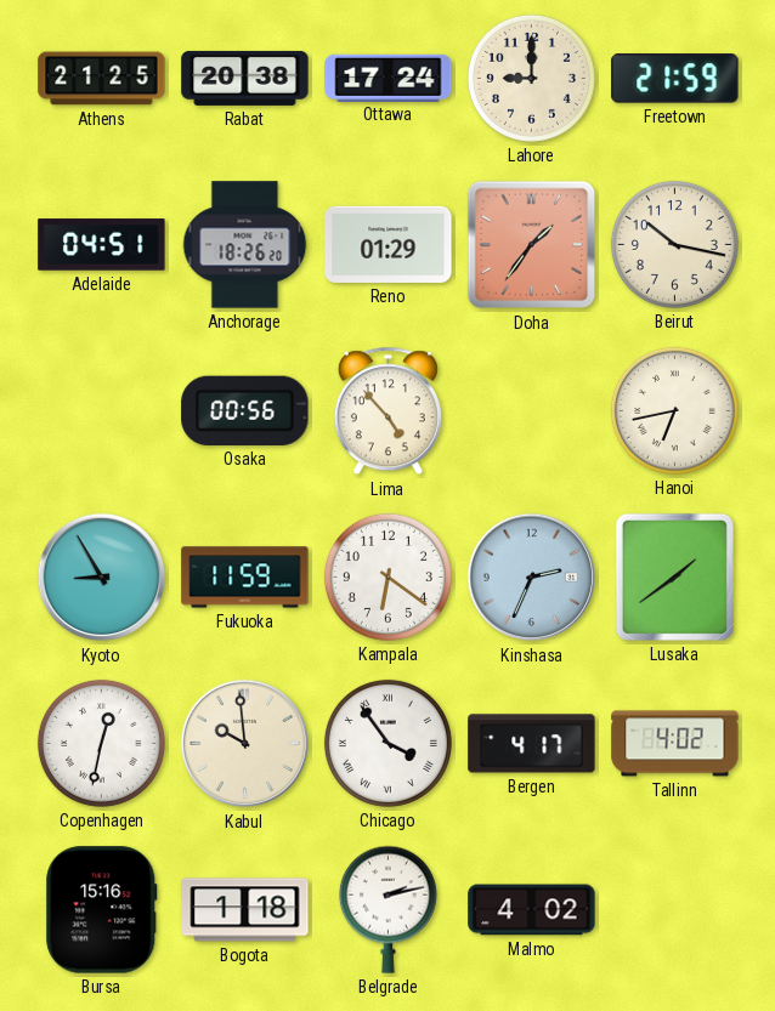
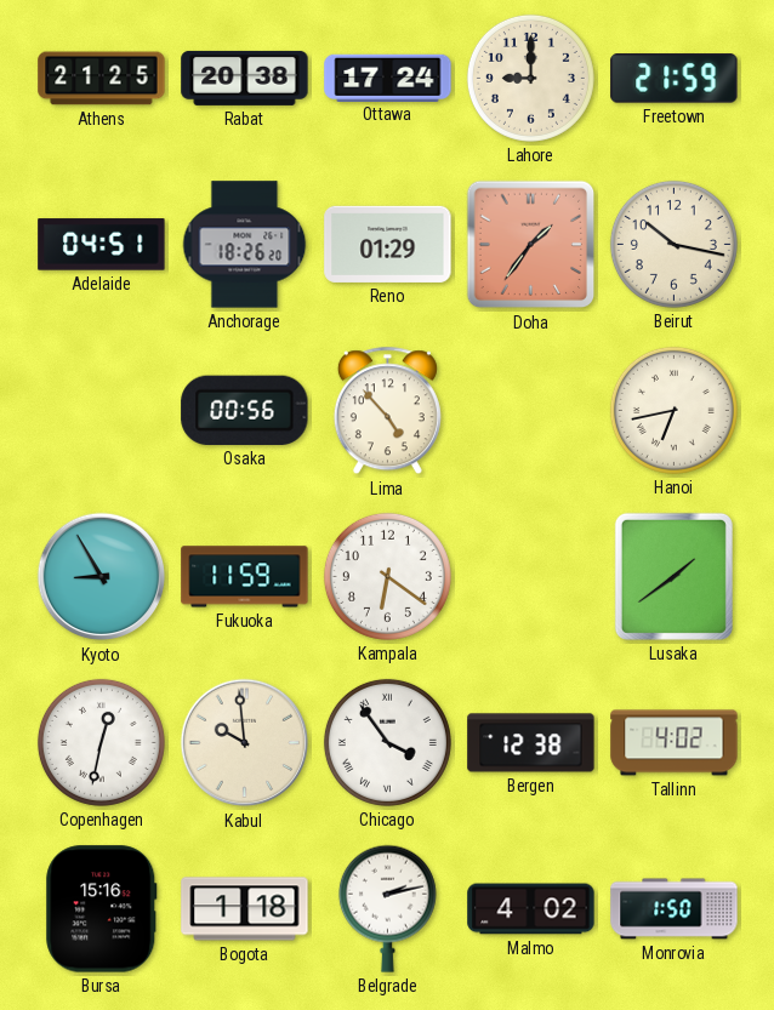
Kinshasa: 2:34 -> none (532, 578)
Bergen: 4:17 -> 12:38 (531, 743)
Monrovia: none -> 1:50 (675, 909)
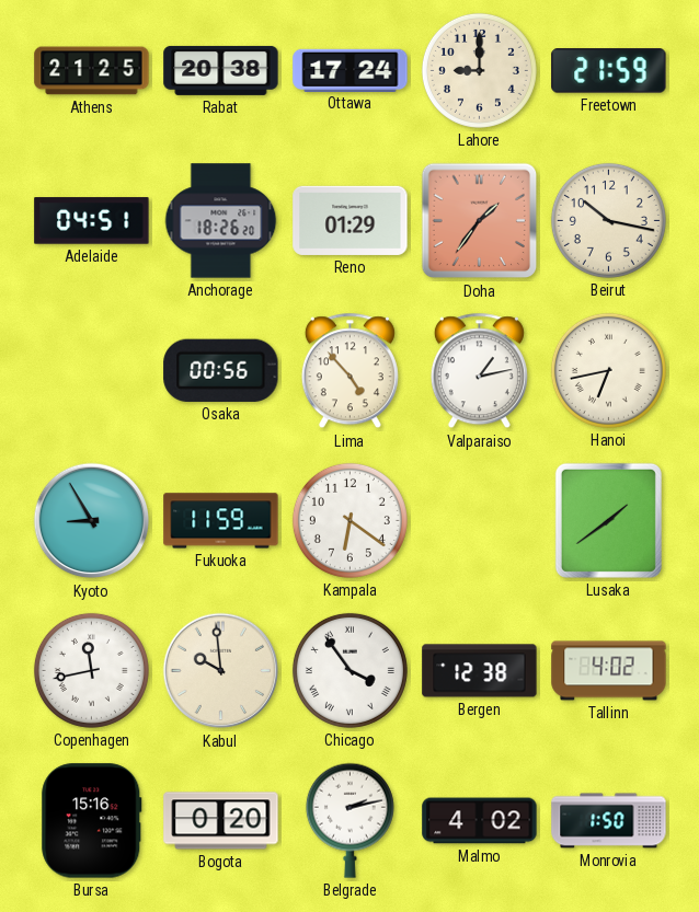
Valparaiso: none -> 1:13 (479, 371)
Copenhagen: 12:32 -> 11:43 (91, 670)
Bogota: 1:18 -> 0:20 (221, 821)
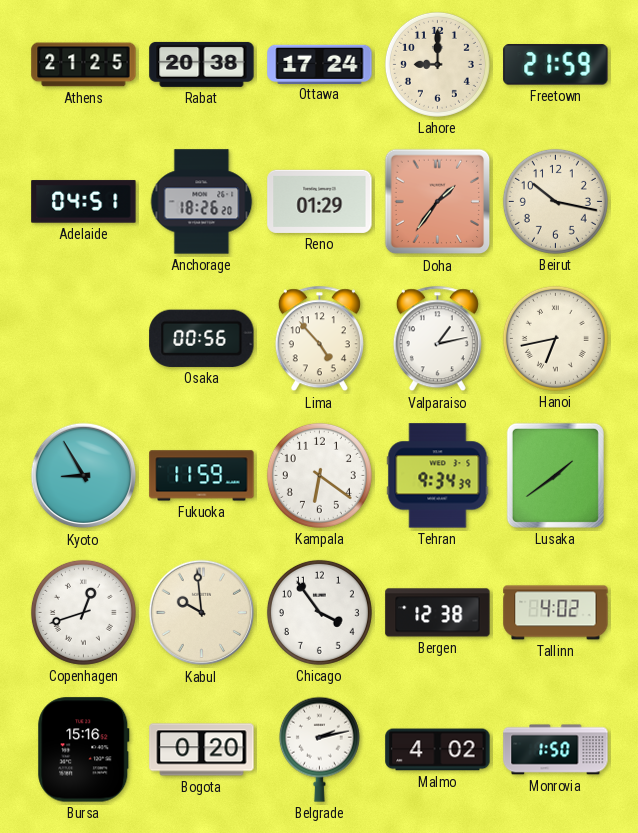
Tehran: none -> 9:34 (438, 476)
Copenhagen: 11:43 -> 12:42 (83, 612)
Chicago numerals: Roman -> Arabic (319, 612)
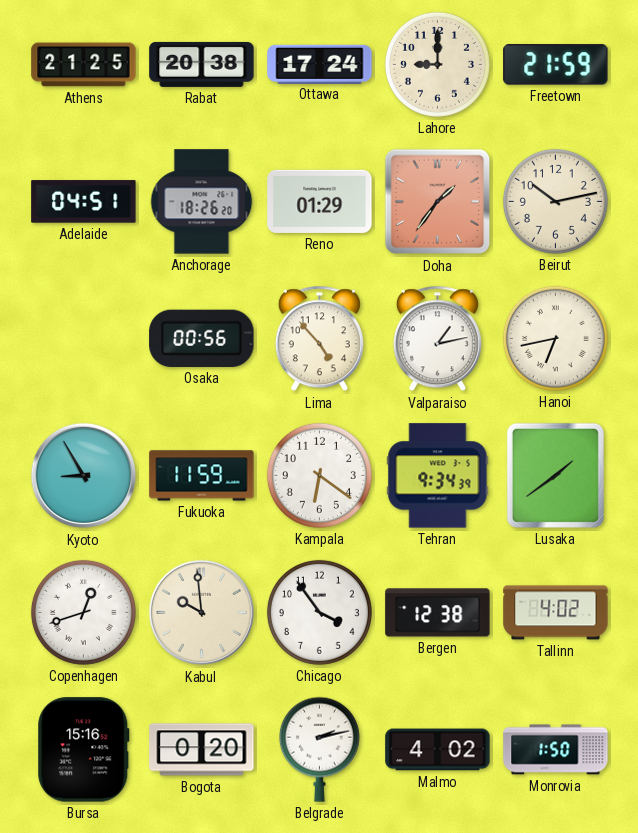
Beirut: 10:17 -> 10:13 (555, 201)
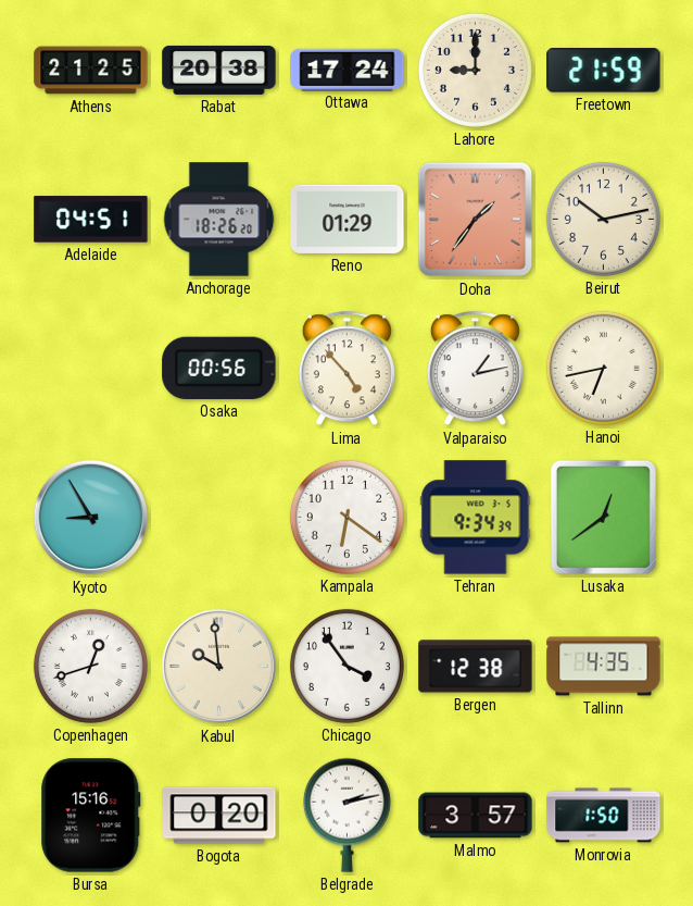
Fukuoka: 11:59 -> none (202, 476)
Lusaka: 1:39 -> 12:39 (603, 517)
Tallinn: 4:02 -> 4:35 (604, 667)
Malmo: 4:02 -> 3:57 (476, 816)
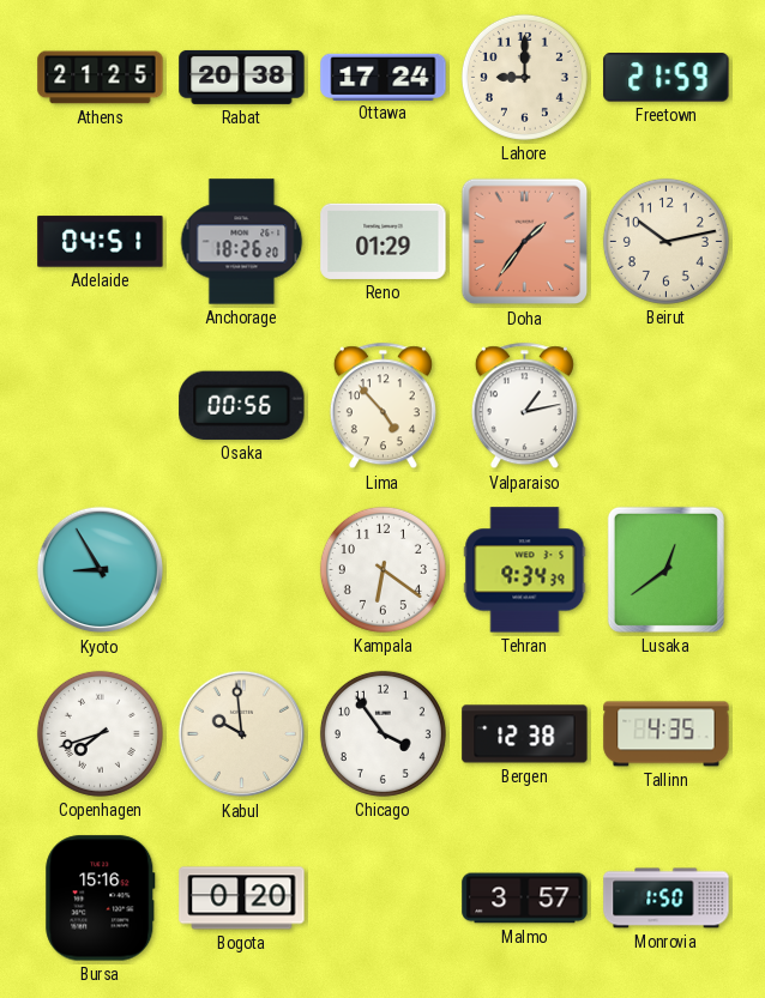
Hanoi: 6:43 -> none (603, 368)
Copenhagen: 12:42 -> 7:42 (100, 733)
Belgrade: 2:13 -> none (346, 815)
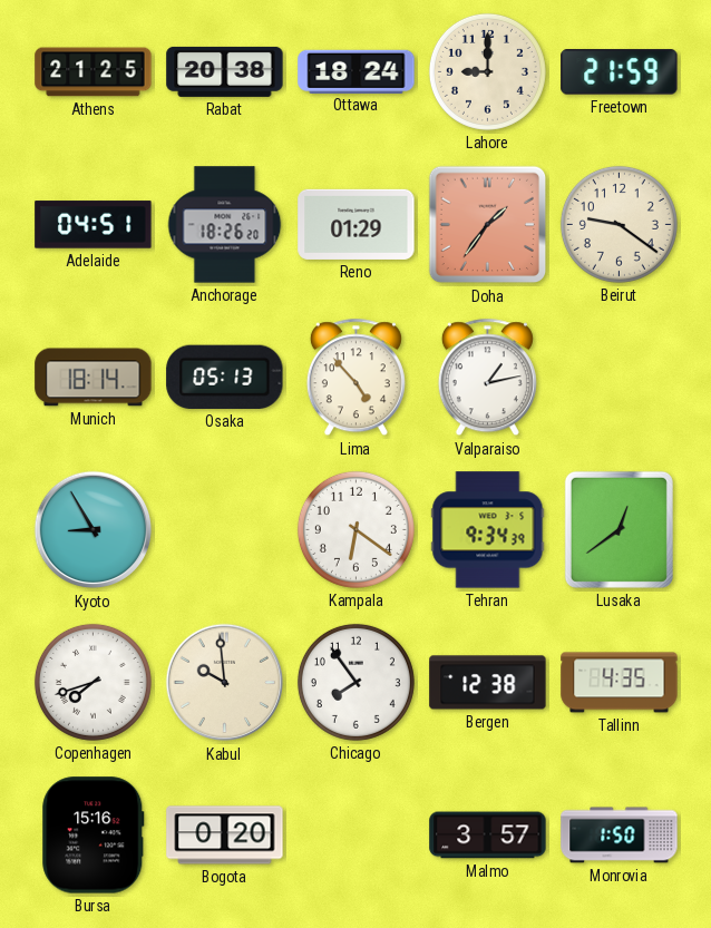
Ottawa: 17:24 -> 18:24 (357, 71)
Beirut: 10:13 -> 9:21 (619, 224)
Munich: none -> 18:14 (94, 378)
Osaka: 00:56 -> 05:13 (225, 377)
Chicago: 3:54 -> 7:54 (356, 682)
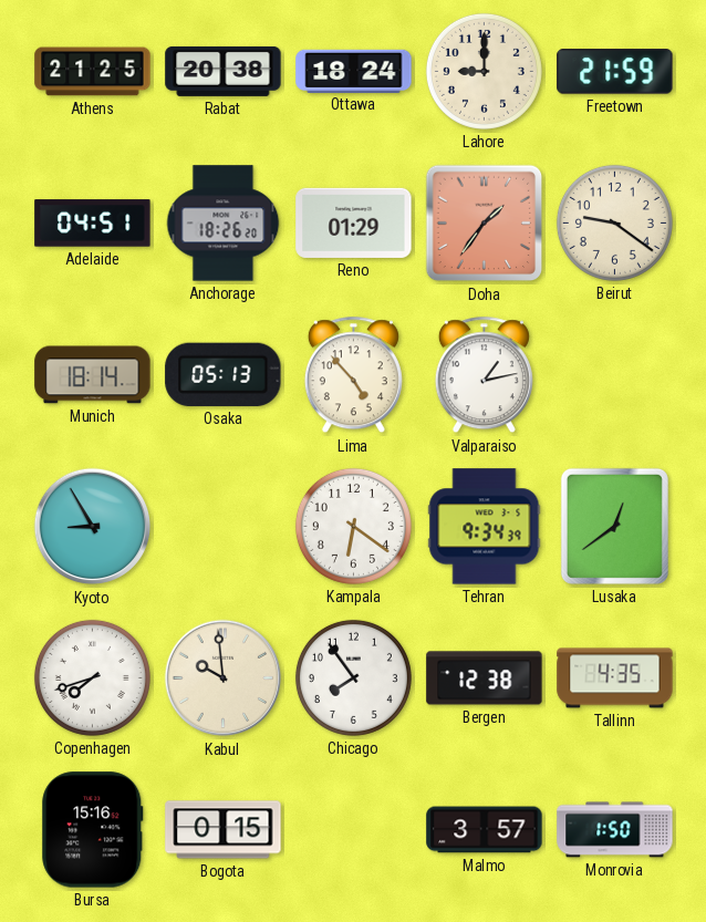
Bogota: 0:20 -> 0:15 (224, 830)
